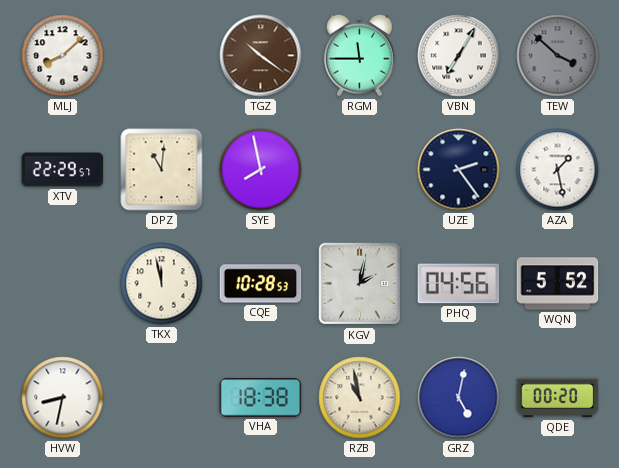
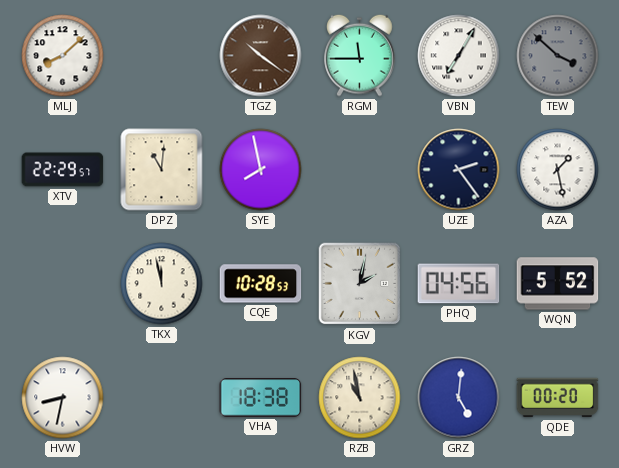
GRZ: 5:02 -> 5:01 (459, 398)
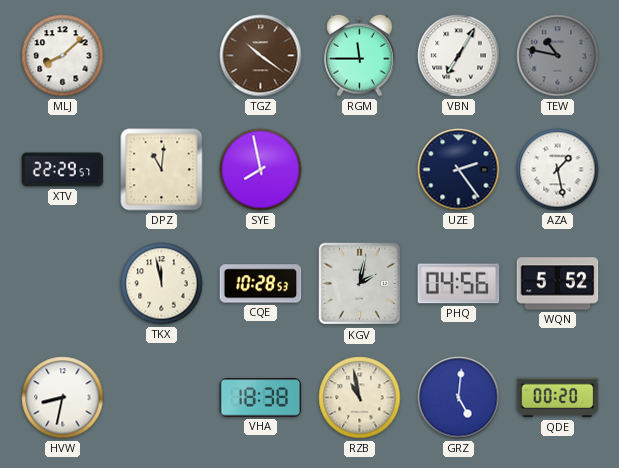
TEW: 3:52 -> 10:47 (558, 56)
